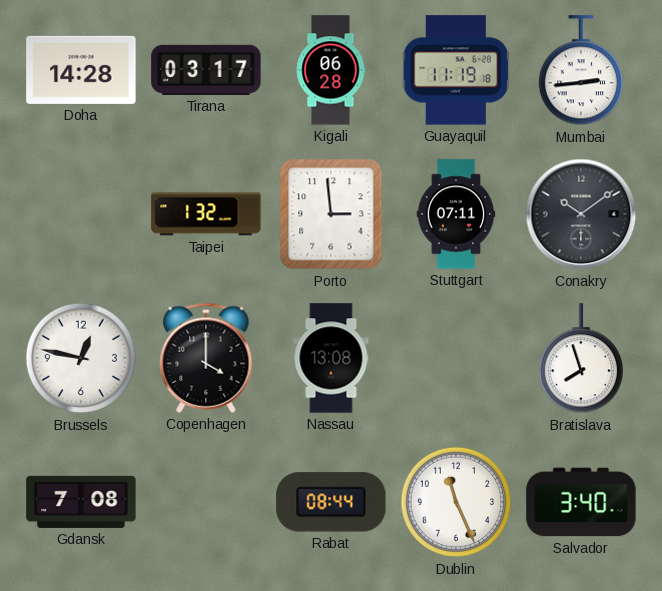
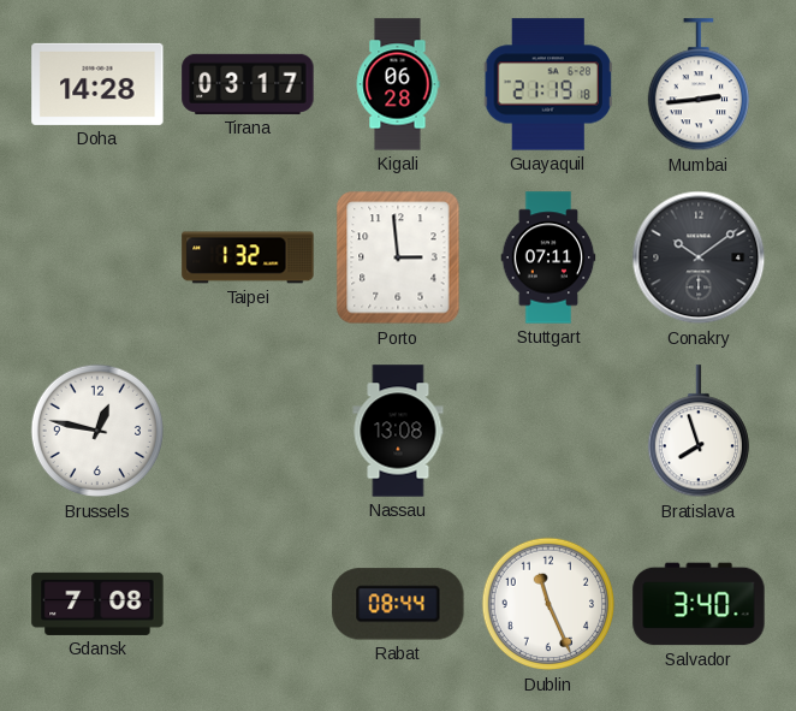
Guayaquil: 11:19 -> 21:19 (548, 84)
Copenhagen: 4:00 -> none (206, 358)
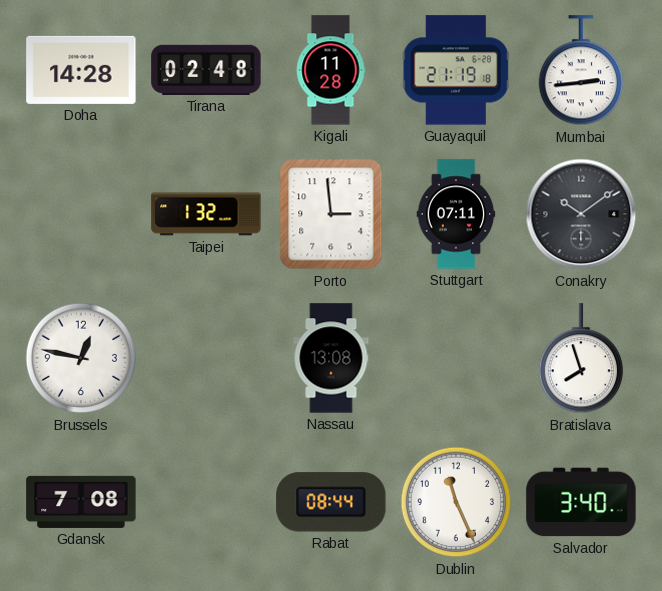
Tirana: 03:17 -> 02:48 (206, 70)
Kigali: 06:28 -> 11:28 (331, 70)
